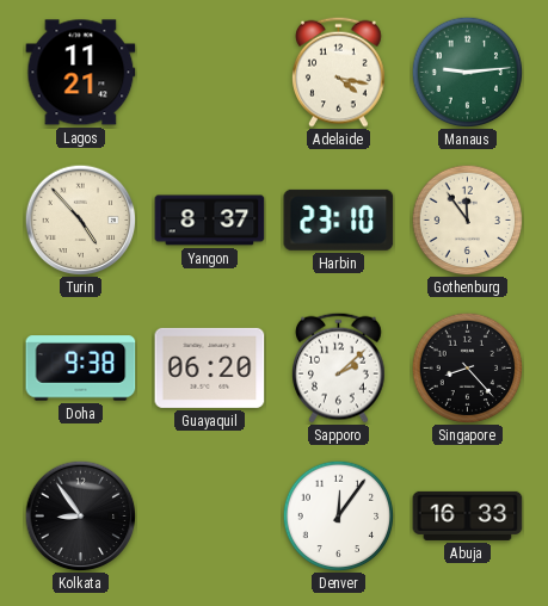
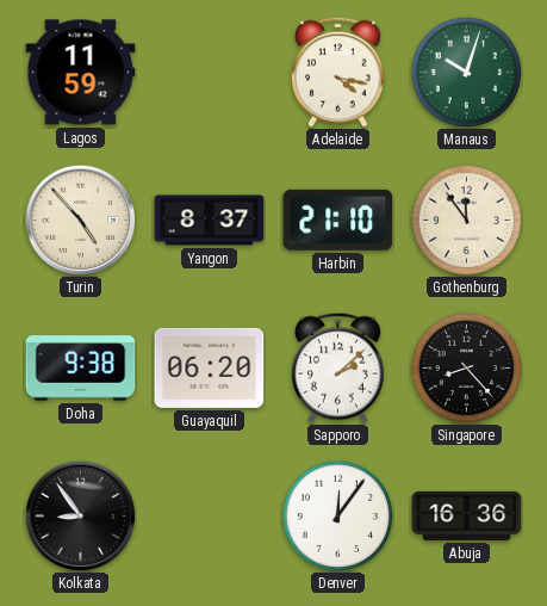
Lagos: 11:21 -> 11:59 (81, 73)
Manaus: 9:14 -> 10:03 (466, 72)
Harbin: 23:10 -> 21:10 (338, 219)
Abuja: 16:33 -> 16:36 (467, 515)
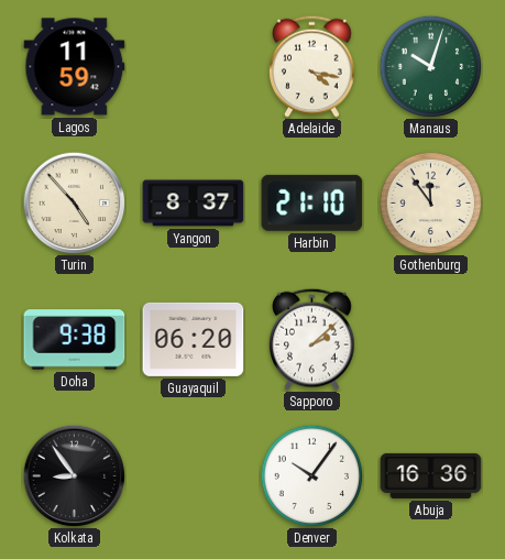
Singapore: 8:23 -> none (466, 367)
Denver: 12:06 -> 10:06 (311, 475)
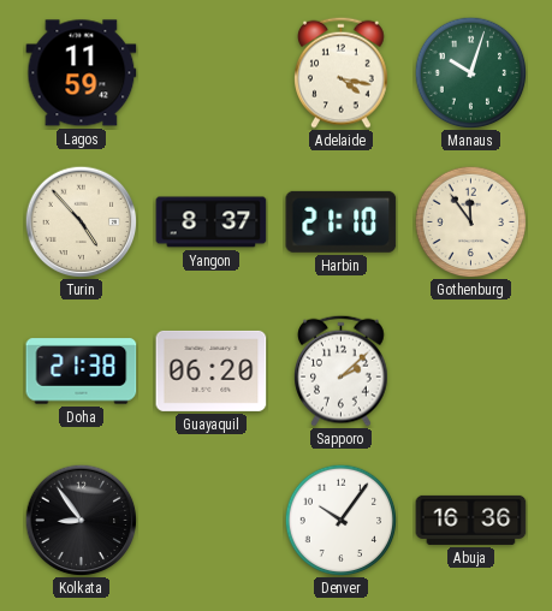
Doha: 9:38 -> 21:38 (82, 372)
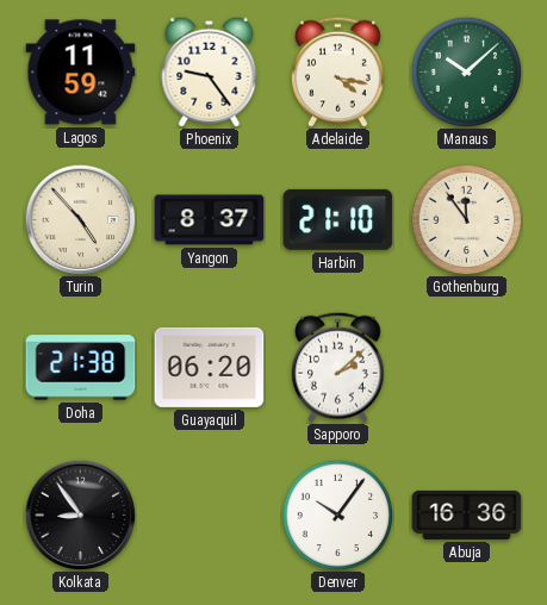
Phoenix: none -> 9:24 (210, 71)
Manaus: 10:03 -> 10:08 (466, 71)
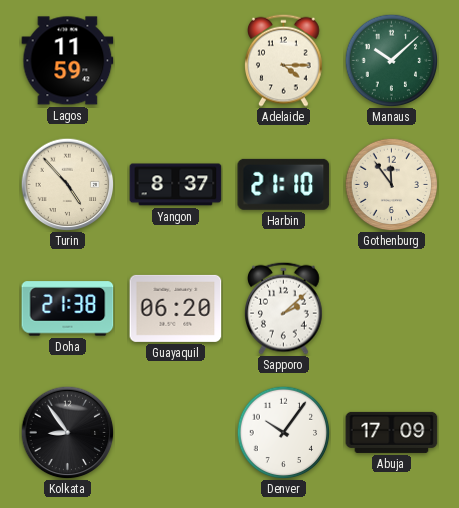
Phoenix: 9:24 -> none (210, 71)
Adelaide: 4:17 -> 4:15 (284, 60)
Abuja: 16:36 -> 17:09 (392, 432)
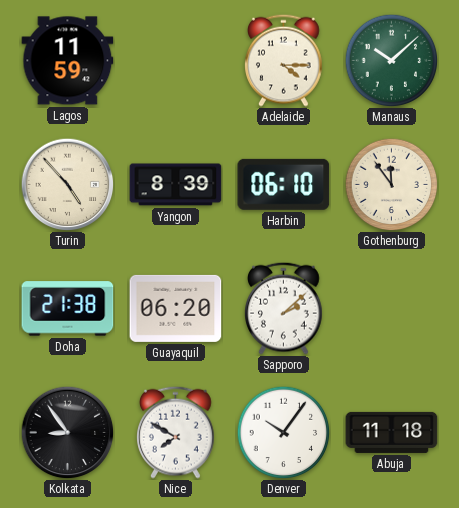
Yangon: 8:37 -> 8:39 (176, 185)
Harbin: 21:10 -> 06:10 (284, 184)
Nice: none -> 7:50 (176, 432)
Abuja: 17:09 -> 11:18 (392, 432)
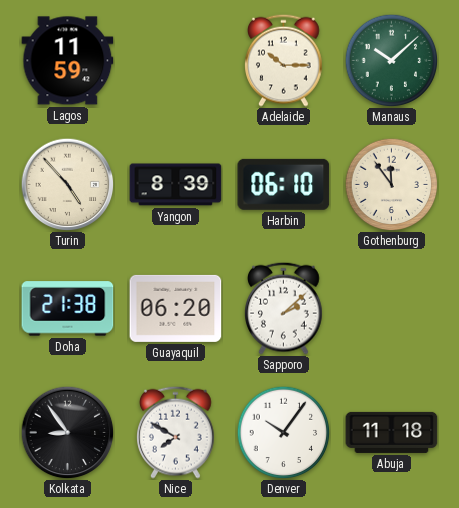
Adelaide: 4:15 -> 10:15 (284, 60)
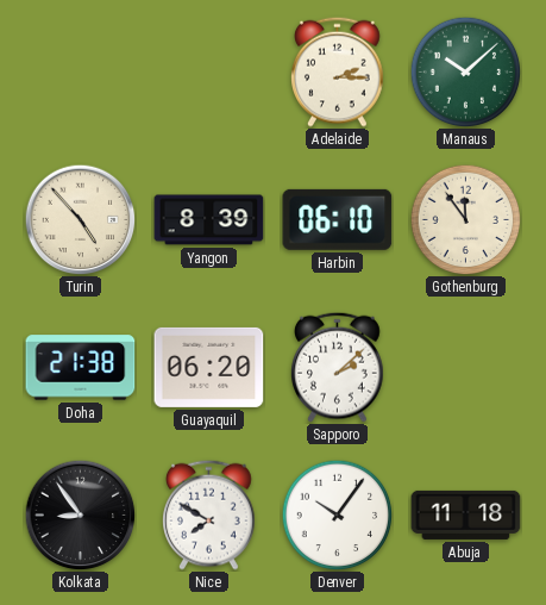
Lagos: 11:59 -> none (68, 61)
Adelaide: 10:15 -> 2:15 (338, 71)
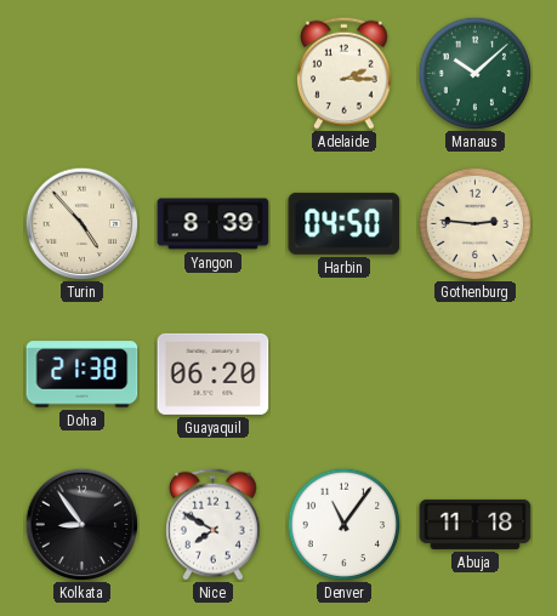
Harbin: 06:10 -> 04:50 (345, 223)
Gothenburg: 11:54 -> 2:46 (474, 223)
Sapporo: 2:08 -> none (338, 367)
Denver: 10:06 -> 11:06 (343, 524)
